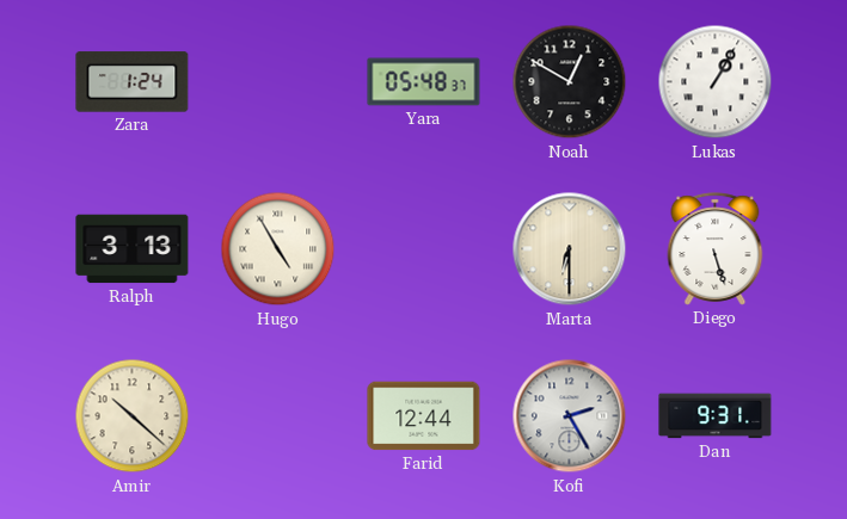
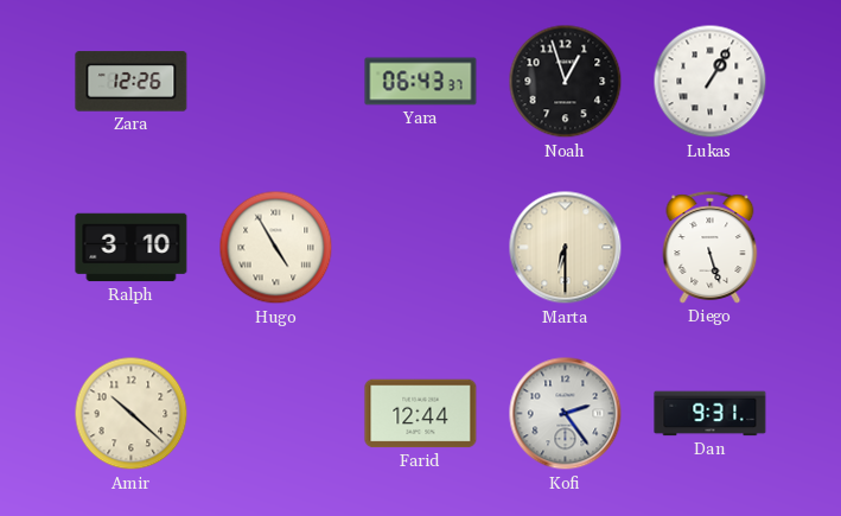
Zara: 1:24 -> 12:26 (132, 82)
Yara: 05:48 -> 06:43 (421, 82)
Noah: 12:50 -> 12:57 (566, 82)
Ralph: 3:13 -> 3:10 (132, 248)
Kofi: 2:25 -> 2:24 (566, 414)
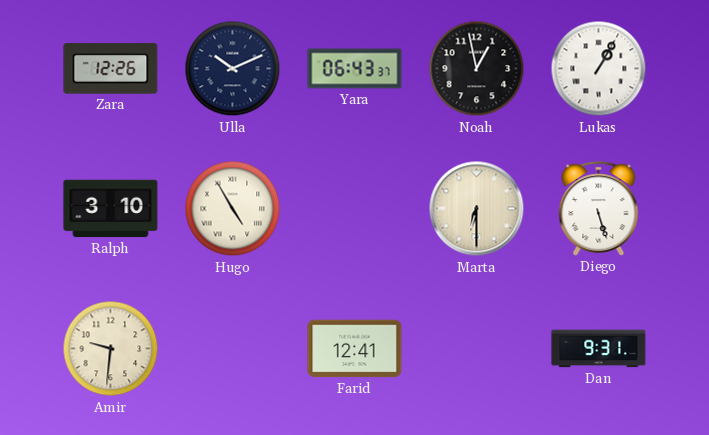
Ulla: none -> 10:11 (233, 69)
Noah: 12:57 -> 12:58 (477, 69)
Amir: 10:22 -> 9:31 (111, 349)
Farid: 12:44 -> 12:41 (355, 349)
Kofi: 2:24 -> none (566, 414)
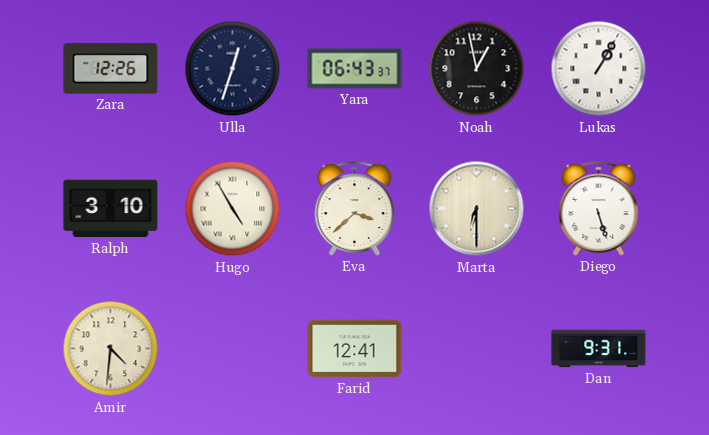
Ulla: 10:11 -> 12:33 (233, 69)
Eva: none -> 3:38 (355, 209)
Amir: 9:31 -> 4:31 (111, 349)
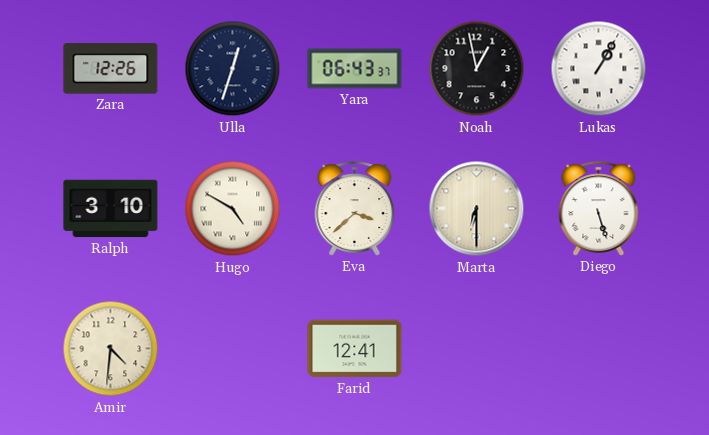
Hugo: 4:55 -> 4:50 (233, 209)
Dan: 9:31 -> none (599, 349)
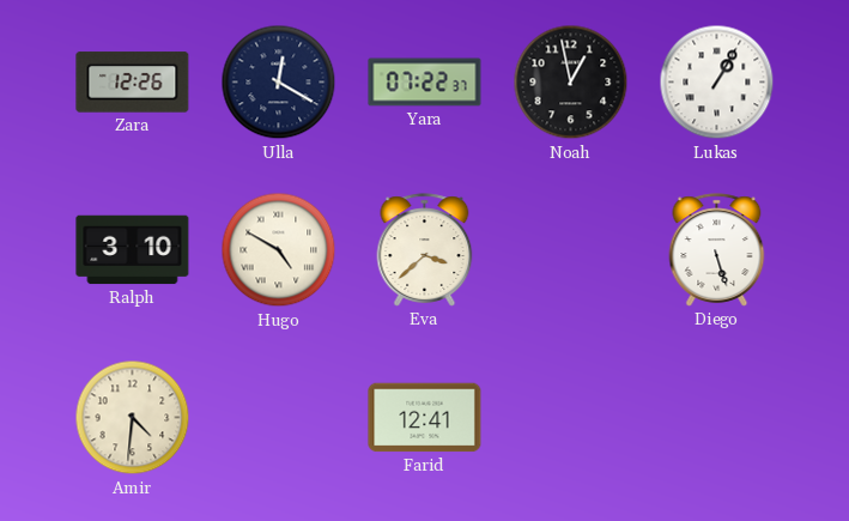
Ulla: 12:33 -> 12:20 (279, 83)
Yara: 06:43 -> 07:22 (425, 83)
Marta: 6:30 -> none (477, 209)
